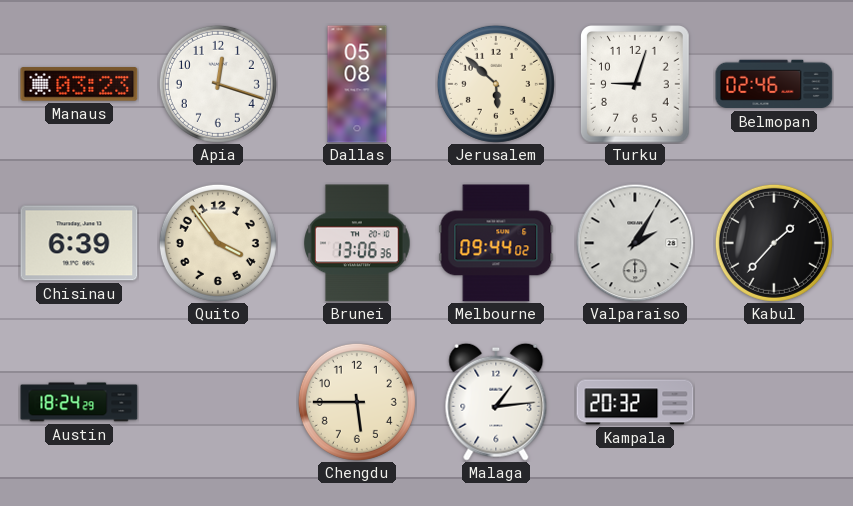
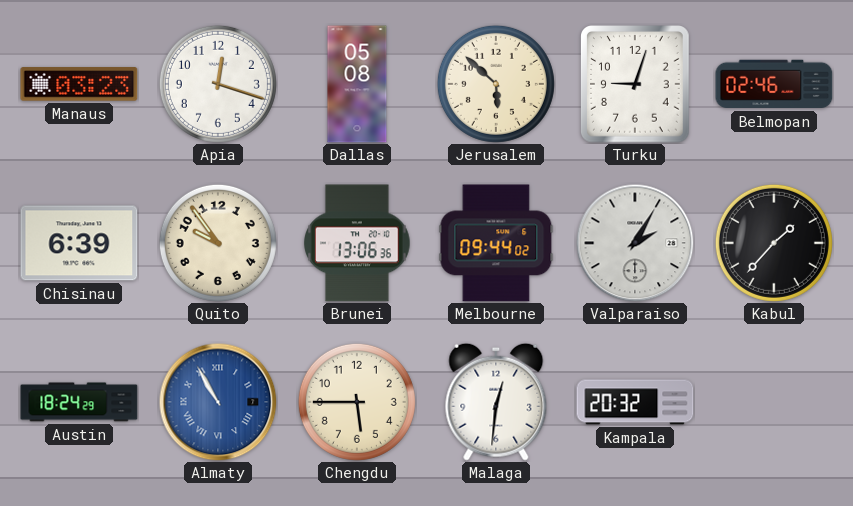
Quito: 3:54 -> 9:54 (218, 243)
Almaty: none -> 10:55 (218, 402)
Malaga: 1:14 -> 12:31 (496, 402)
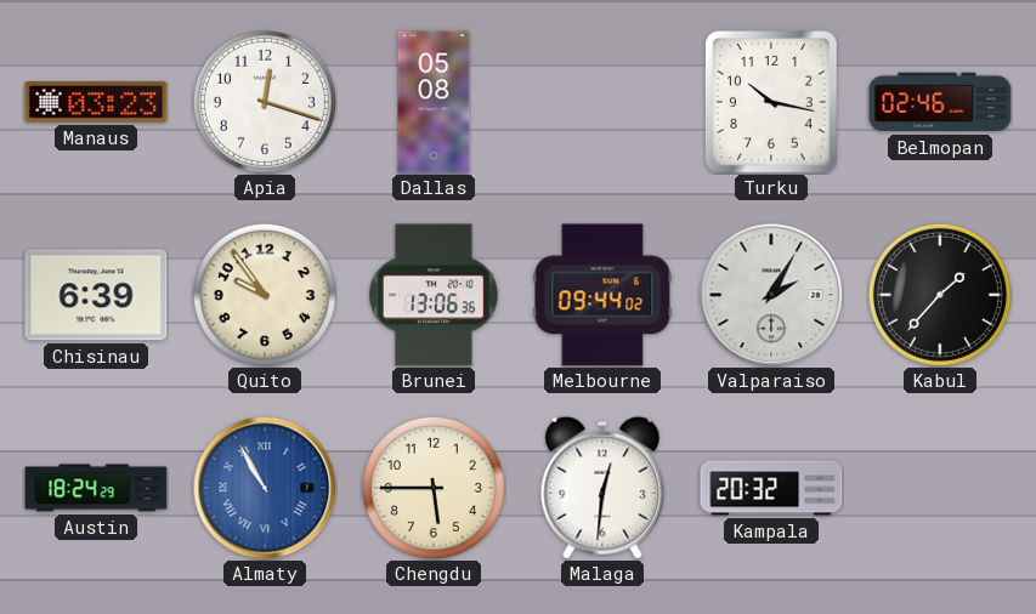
Jerusalem: 5:52 -> none (496, 84)
Turku: 9:03 -> 10:17 (772, 103)
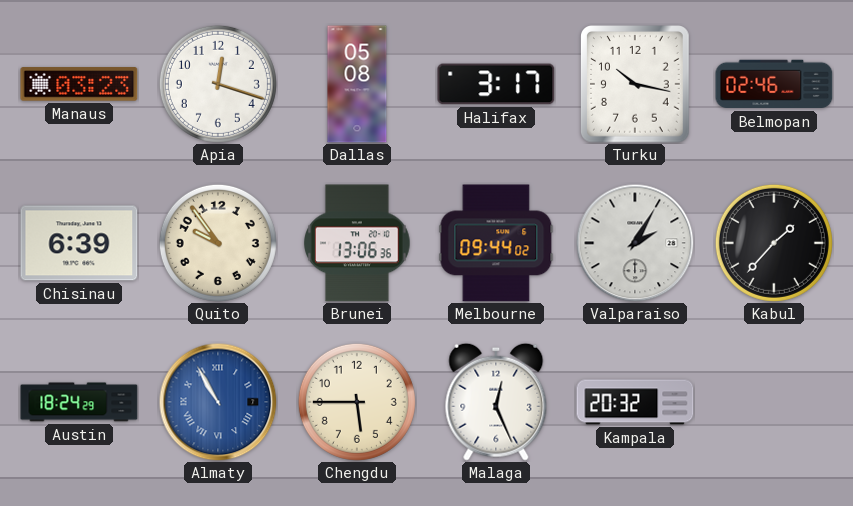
Halifax: none -> 3:17 (496, 84)
Malaga: 12:31 -> 12:26 (496, 402)
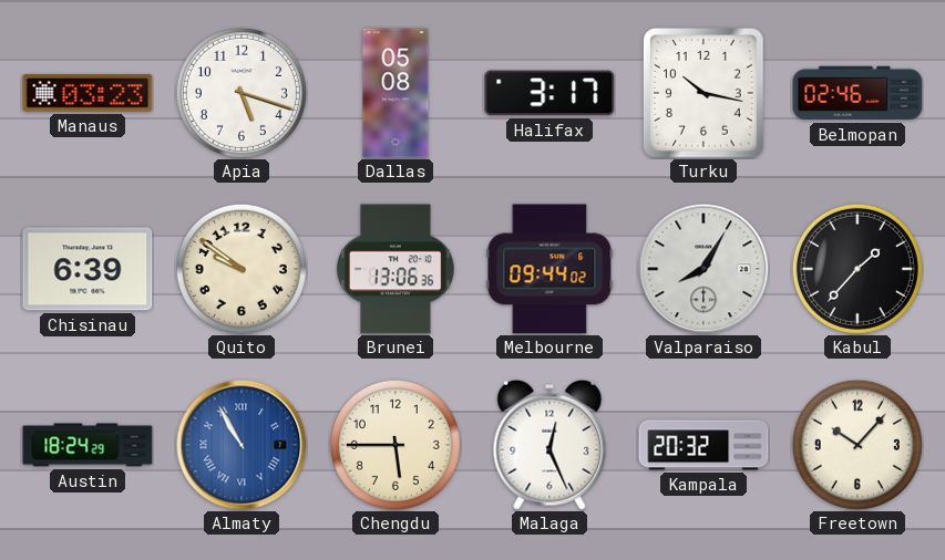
Apia: 12:18 -> 5:18 (242, 93)
Quito: 9:54 -> 9:51 (242, 269)
Valparaiso: 2:05 -> 8:05 (703, 269)
Freetown: none -> 10:07 (857, 445)
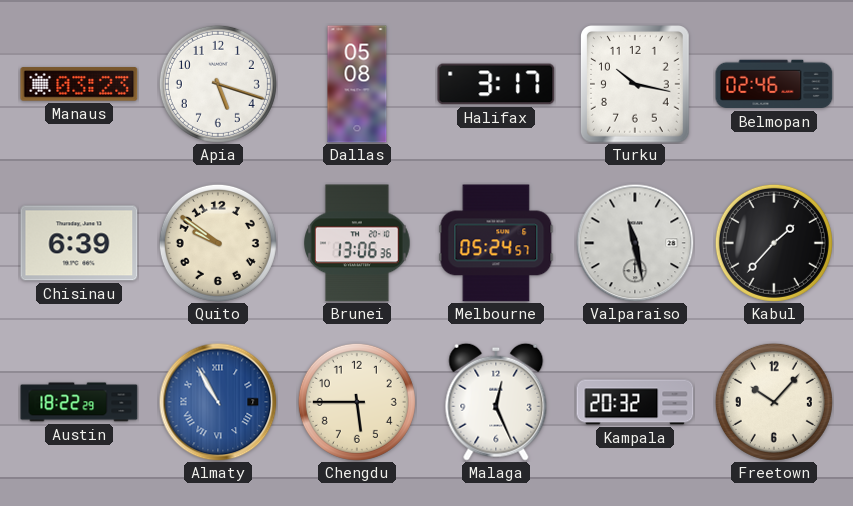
Melbourne: 09:44 -> 05:24 (496, 243)
Valparaiso: 8:05 -> 11:28 (635, 243)
Austin: 18:24 -> 18:22 (79, 402)
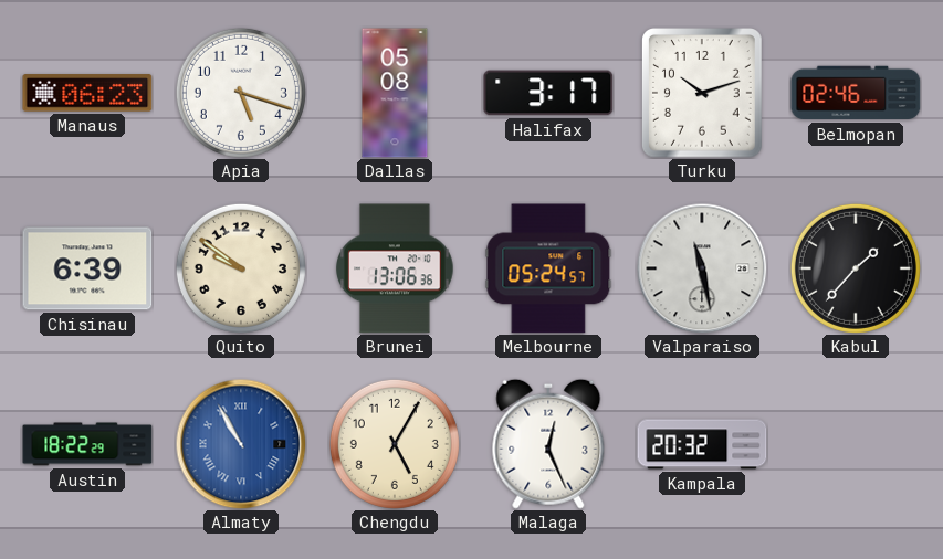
Manaus: 03:23 -> 06:23 (87, 93)
Turku: 10:17 -> 10:12 (703, 94)
Chengdu: 5:45 -> 5:05 (395, 444)
Freetown: 10:07 -> none (774, 402)
